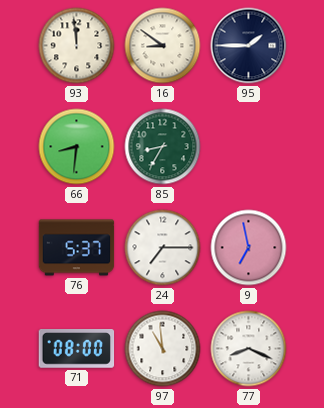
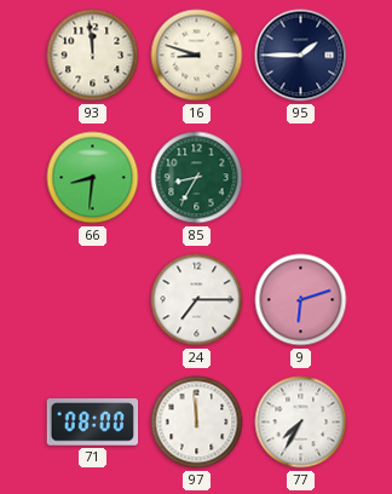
16: 8:51 -> 8:48 (197, 56)
76: 5:37 -> none (77, 248)
9: 6:58 -> 6:12 (301, 300)
97: 10:59 -> 11:59 (197, 423)
77: 8:19 -> 7:35 (301, 423)
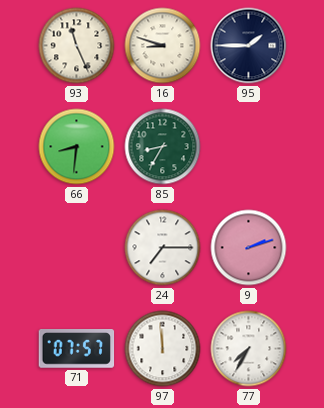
93: 11:59 -> 11:26 (77, 46)
9: 6:12 -> 2:12 (249, 248)
71: 08:00 -> 07:57 (77, 349)
